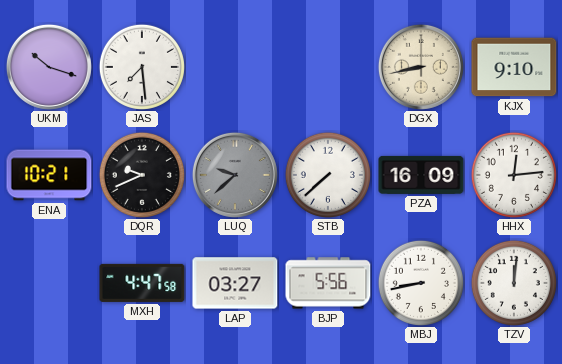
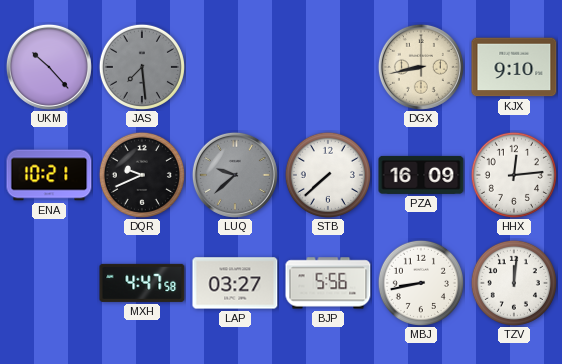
UKM: 10:18 -> 10:23 (49, 67)
JAS dial: white -> grey (142, 67)
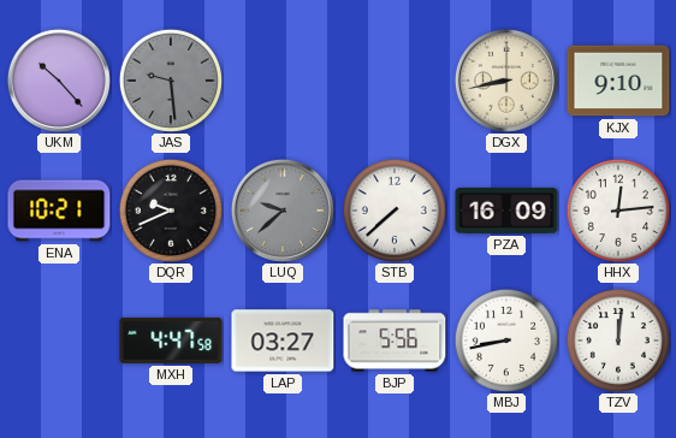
JAS: 7:29 -> 9:29 (171, 81)
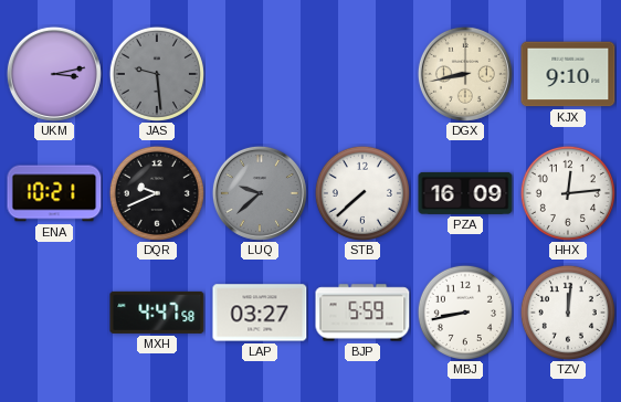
UKM: 10:23 -> 3:13 (54, 74)
BJP: 5:56 -> 5:59 (362, 313)
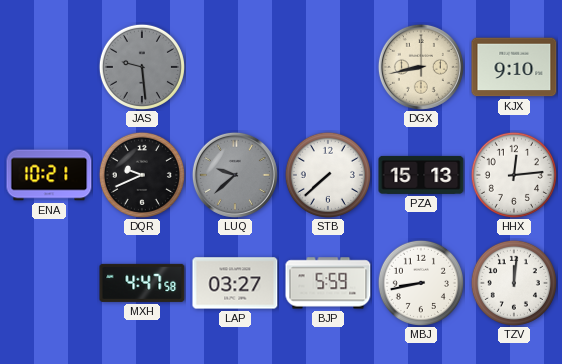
UKM: 3:13 -> none (54, 74)
PZA: 16:09 -> 15:13 (421, 175)
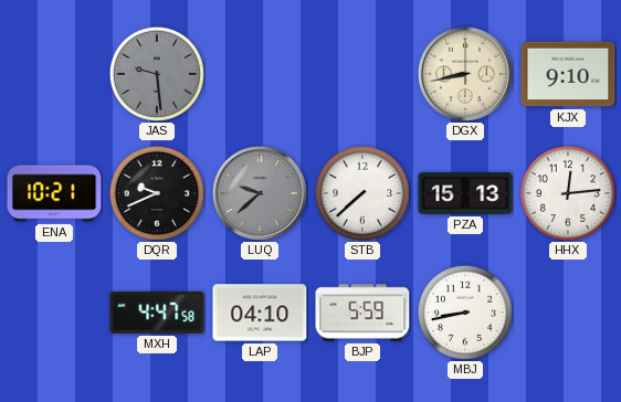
LAP: 03:27 -> 04:10 (260, 313)
TZV: 12:01 -> none (514, 283)
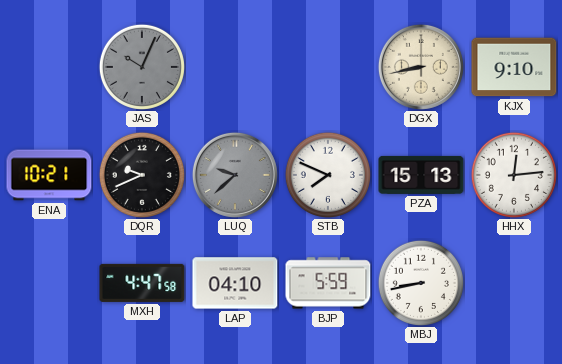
JAS: 9:29 -> 10:04 (142, 67)
STB: 7:38 -> 7:49 (328, 175)
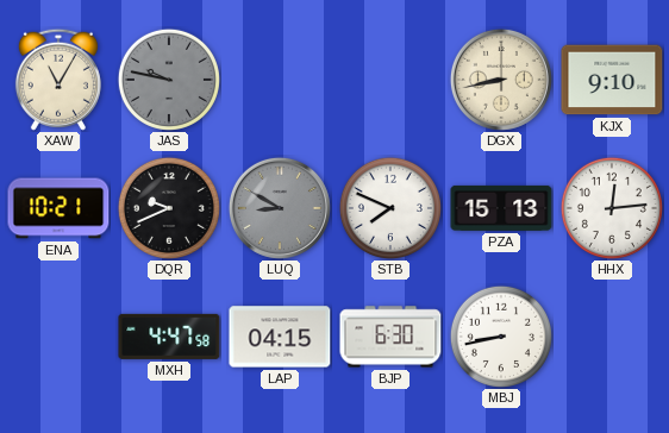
XAW: none -> 11:05 (58, 80)
JAS: 10:04 -> 9:47 (169, 80)
LUQ: 9:38 -> 8:50 (280, 208)
LAP: 04:10 -> 04:15 (280, 337)
BJP: 5:59 -> 6:30 (390, 337)
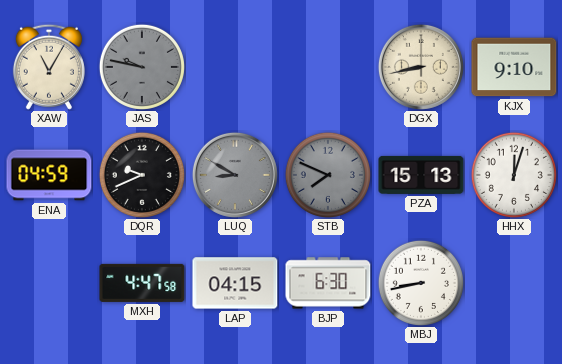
ENA: 10:21 -> 04:59 (49, 175)
STB dial: white -> grey (328, 175)
HHX: 12:14 -> 12:03 (514, 175)
